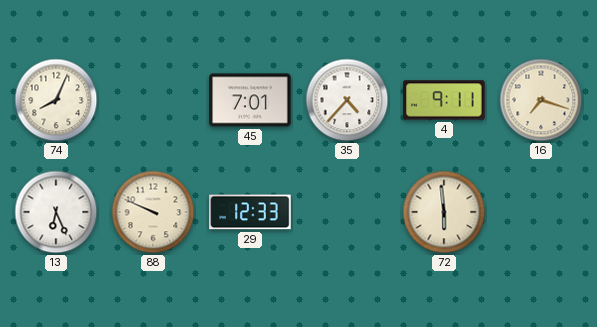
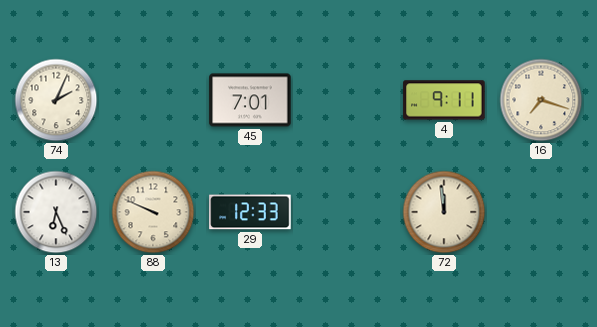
74: 8:04 -> 2:04 (56, 100)
35: 4:37 -> none (347, 100)
72: 5:59 -> 11:59 (444, 212)
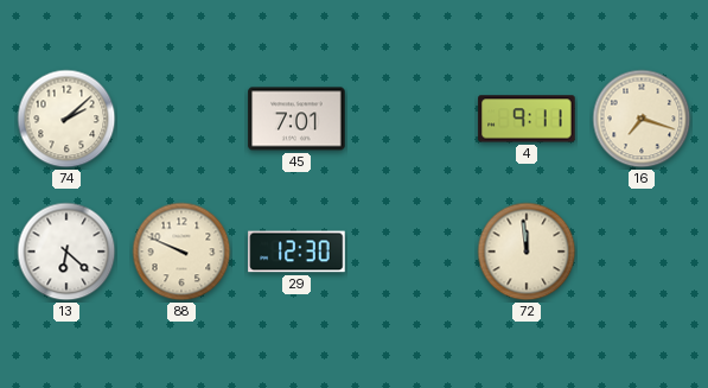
74: 2:04 -> 2:08 (66, 119)
13: 6:26 -> 6:22 (66, 252)
29: 12:33 -> 12:30 (296, 252)
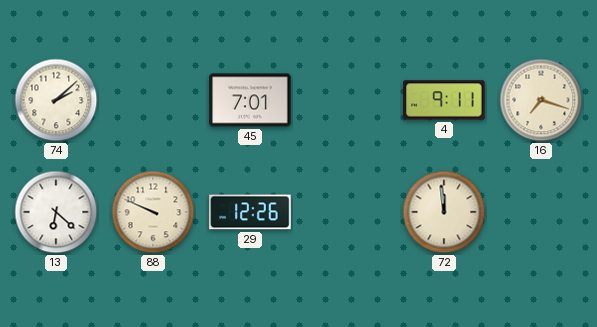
29: 12:30 -> 12:26 (250, 212)
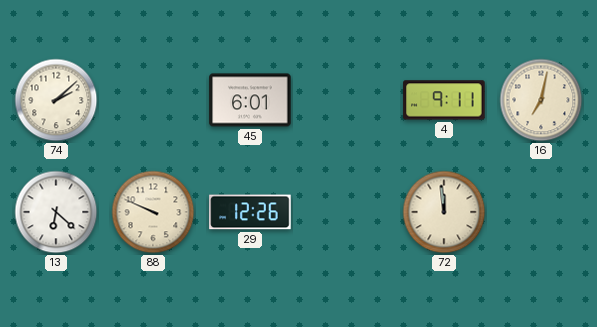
45: 7:01 -> 6:01 (250, 100)
16: 7:18 -> 7:02 (541, 100)
